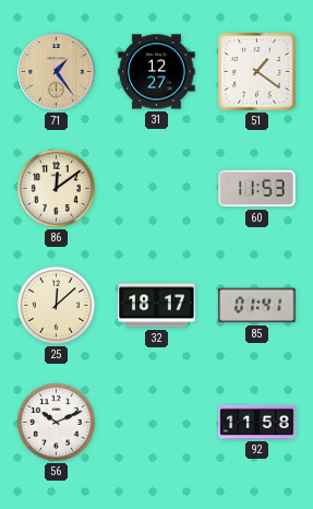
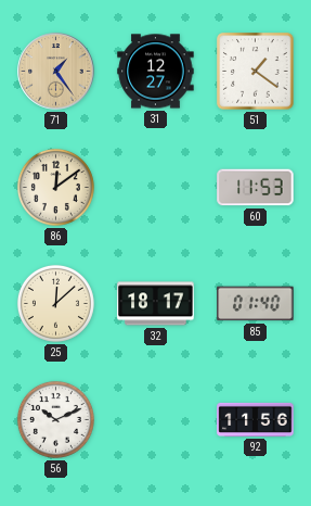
85: 01:41 -> 01:40 (256, 304)
92: 11:58 -> 11:56 (256, 419)
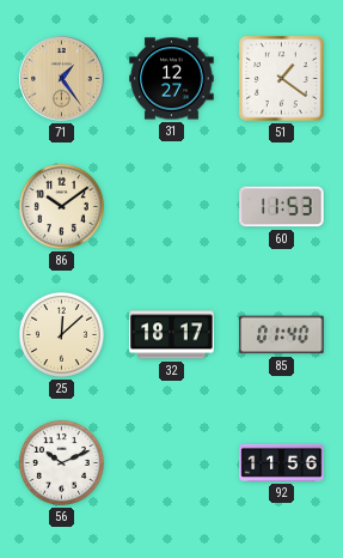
86: 12:09 -> 10:09 (61, 206)
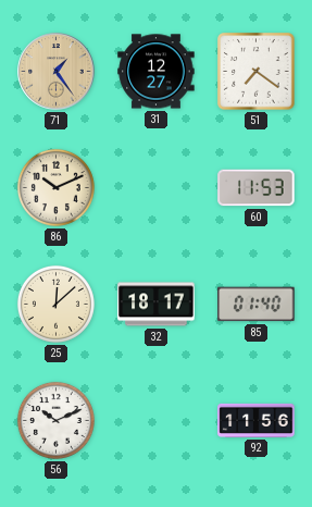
51: 1:21 -> 7:21 (257, 72)
86: 10:09 -> 10:11 (55, 187)
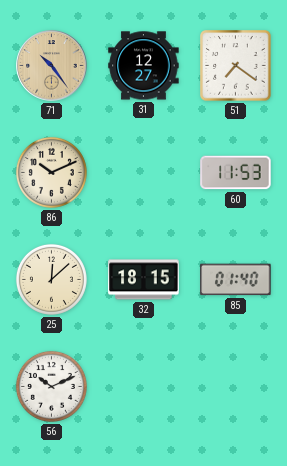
71: 1:24 -> 10:24 (52, 66)
32: 18:17 -> 18:15 (144, 280)
92: 11:56 -> none (257, 420)
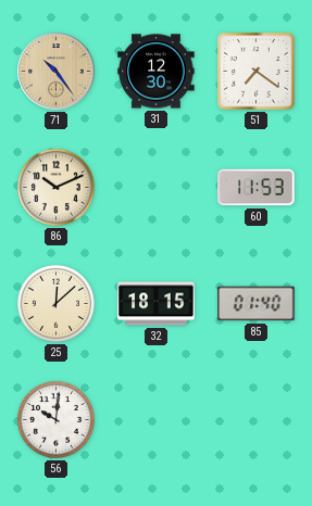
31: 12:27 -> 12:30 (157, 72)
56: 10:11 -> 10:01 (55, 419)
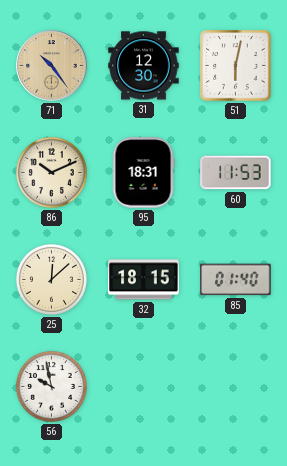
51: 7:21 -> 6:02 (236, 66)
95: none -> 18:31 (143, 173)
56: 10:01 -> 9:58 (51, 386)
